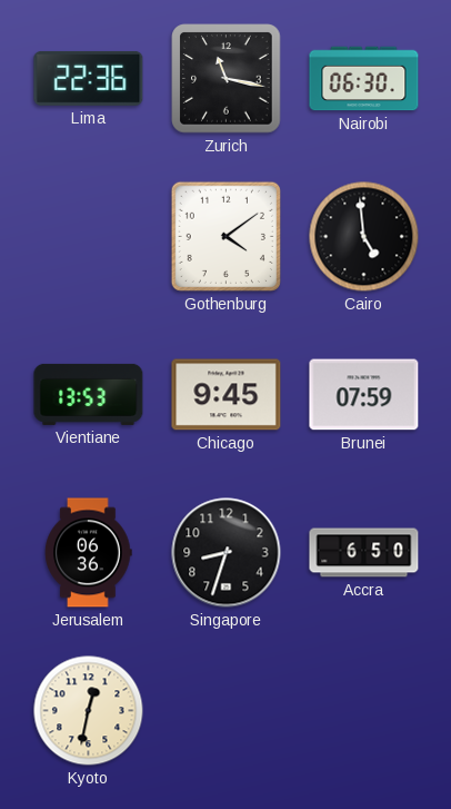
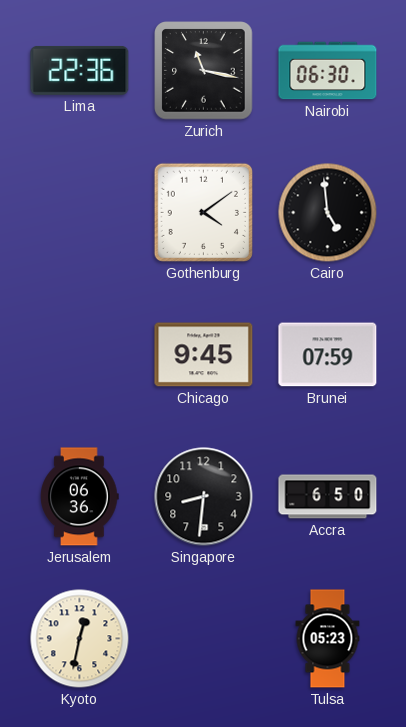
Vientiane: 13:53 -> none (89, 394)
Singapore: 8:33 -> 8:31 (204, 497)
Tulsa: none -> 05:23 (328, 639)
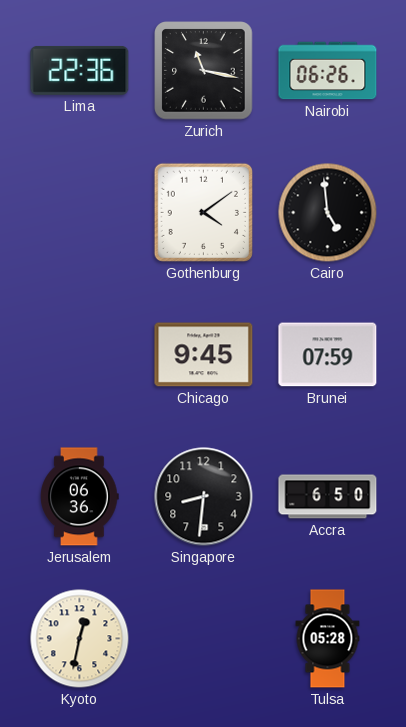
Nairobi: 06:30 -> 06:26 (328, 71)
Tulsa: 05:23 -> 05:28 (328, 639)
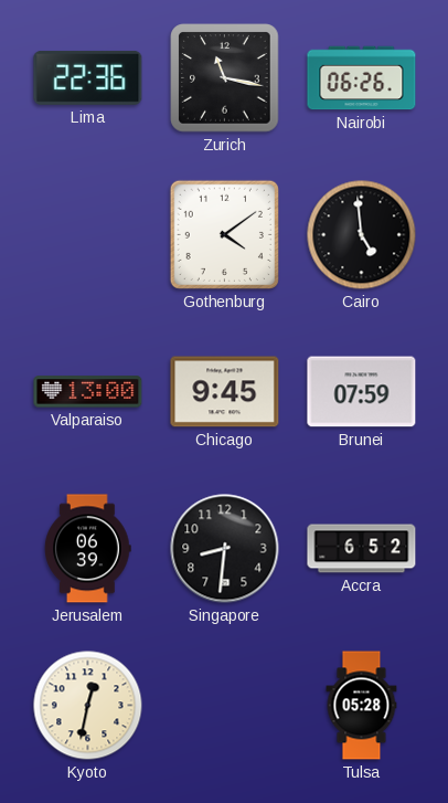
Valparaiso: none -> 13:00 (88, 392)
Jerusalem: 06:36 -> 06:39 (88, 549)
Accra: 6:50 -> 6:52 (362, 549)
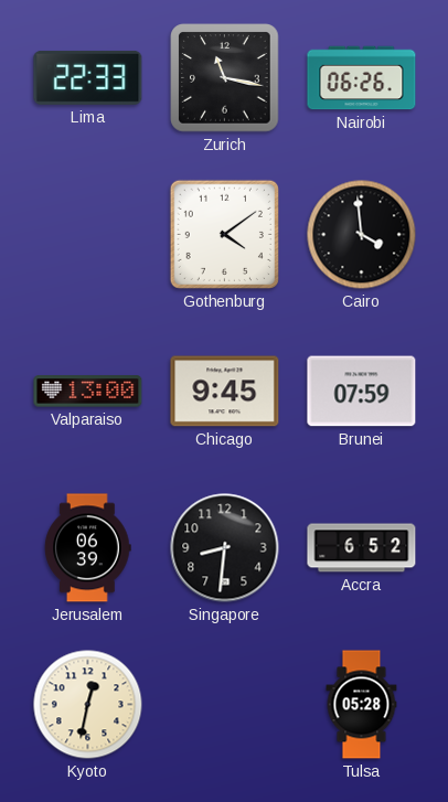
Lima: 22:36 -> 22:33 (88, 77)
Cairo: 4:59 -> 3:59 (362, 235)
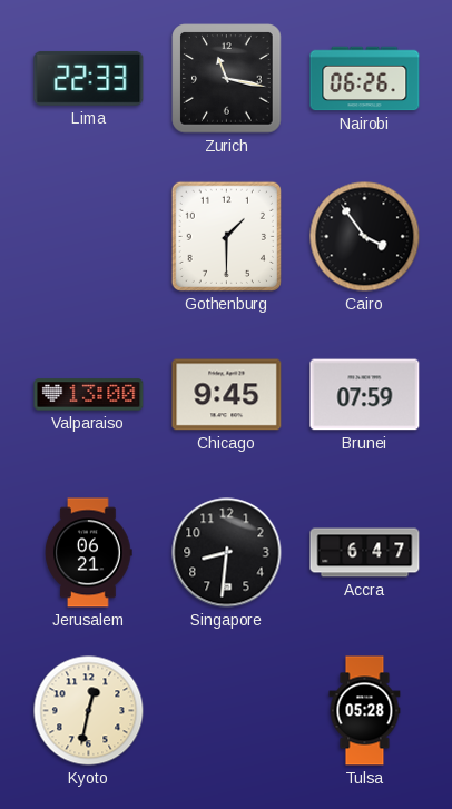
Gothenburg: 4:09 -> 1:30 (226, 236)
Cairo: 3:59 -> 3:54 (365, 237)
Jerusalem: 06:39 -> 06:21 (89, 553)
Accra: 6:52 -> 6:47 (365, 553)
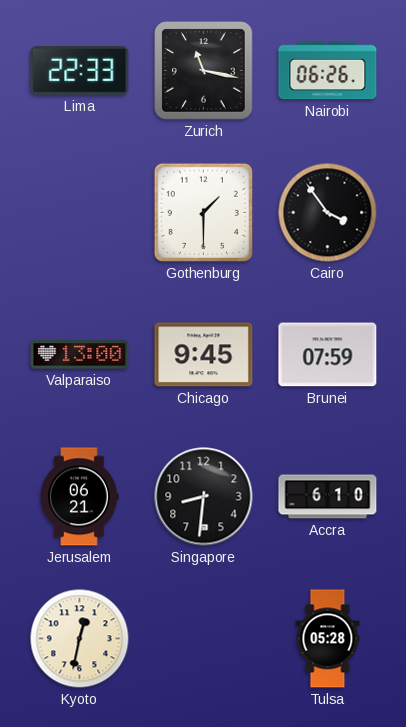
Accra: 6:47 -> 6:10 (328, 497)
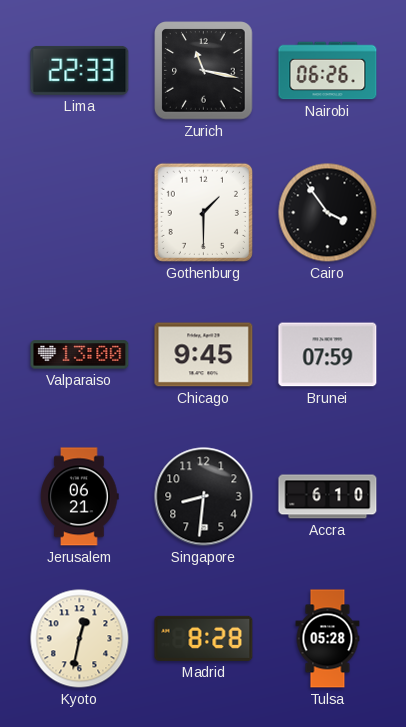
Madrid: none -> 8:28 (204, 638)
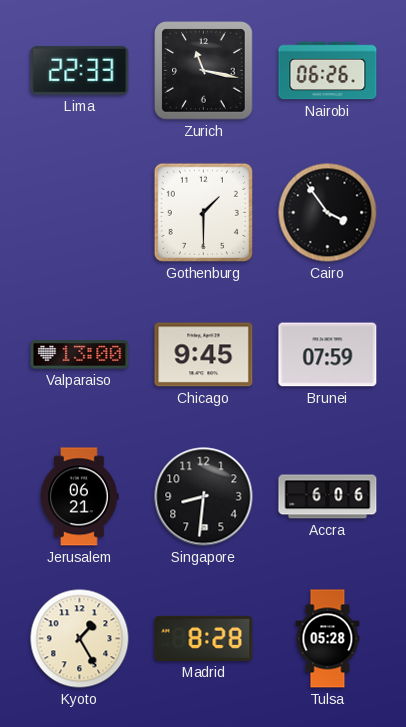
Accra: 6:10 -> 6:06 (328, 497)
Kyoto: 12:32 -> 1:25 (80, 639)
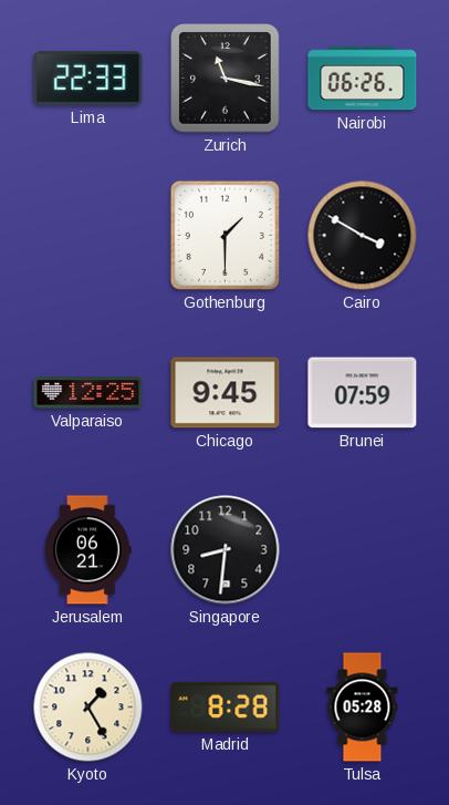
Cairo: 3:54 -> 3:50 (363, 236)
Valparaiso: 13:00 -> 12:25 (88, 393)
Accra: 6:06 -> none (328, 497)
